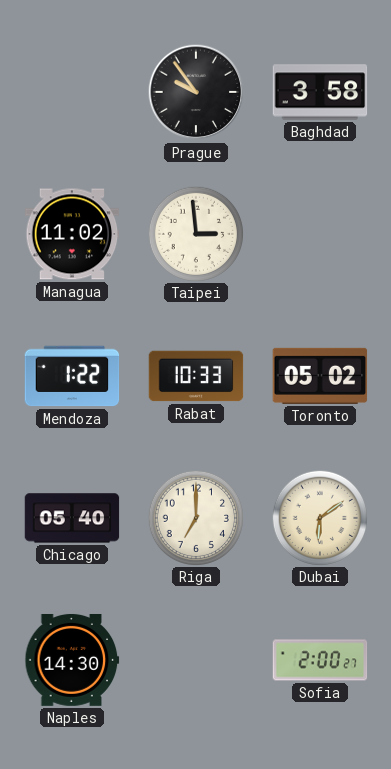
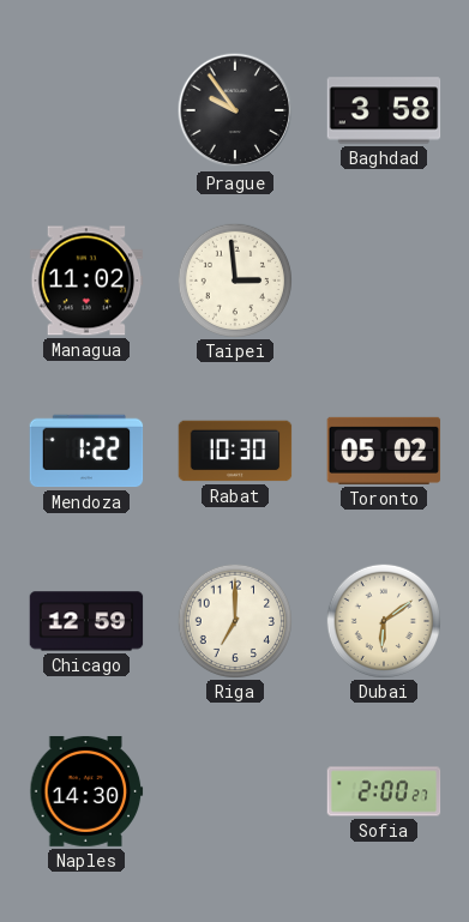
Rabat: 10:33 -> 10:30 (235, 451)
Chicago: 05:40 -> 12:59 (86, 621)
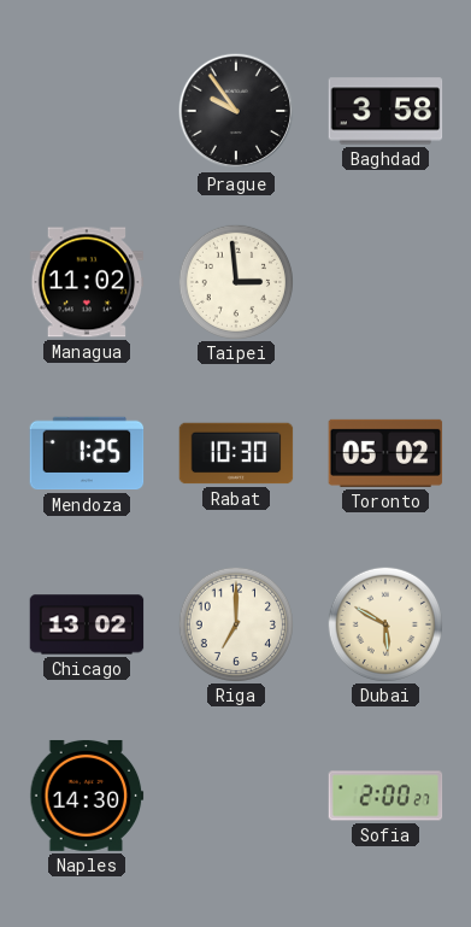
Mendoza: 1:22 -> 1:25 (87, 453)
Chicago: 12:59 -> 13:02 (87, 624)
Dubai: 6:09 -> 5:50 (384, 623)
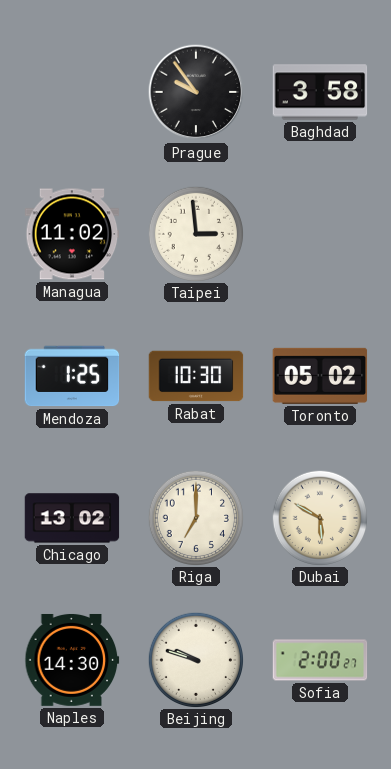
Beijing: none -> 9:48 (195, 659)
